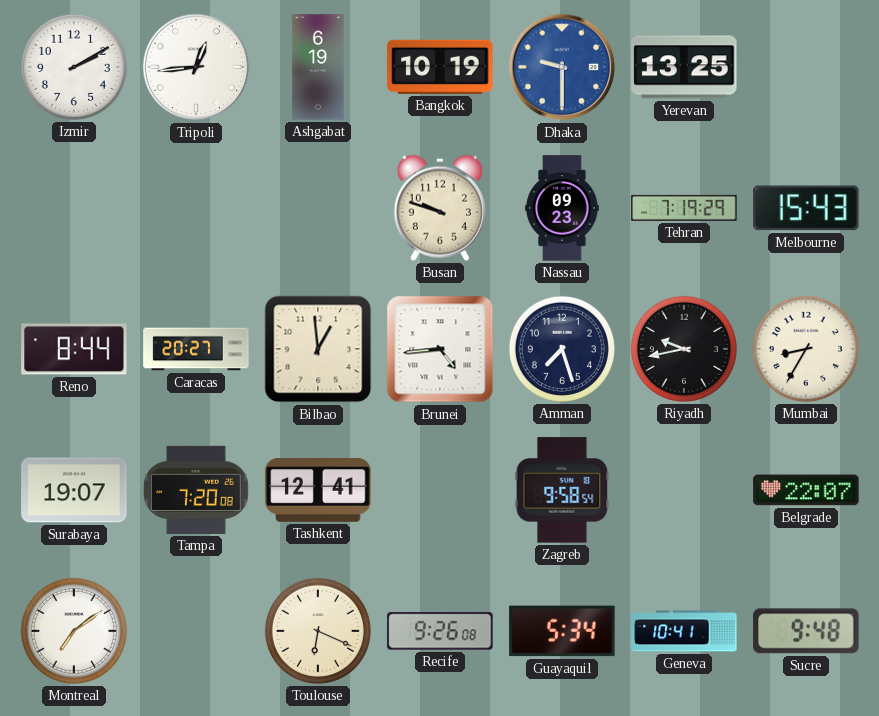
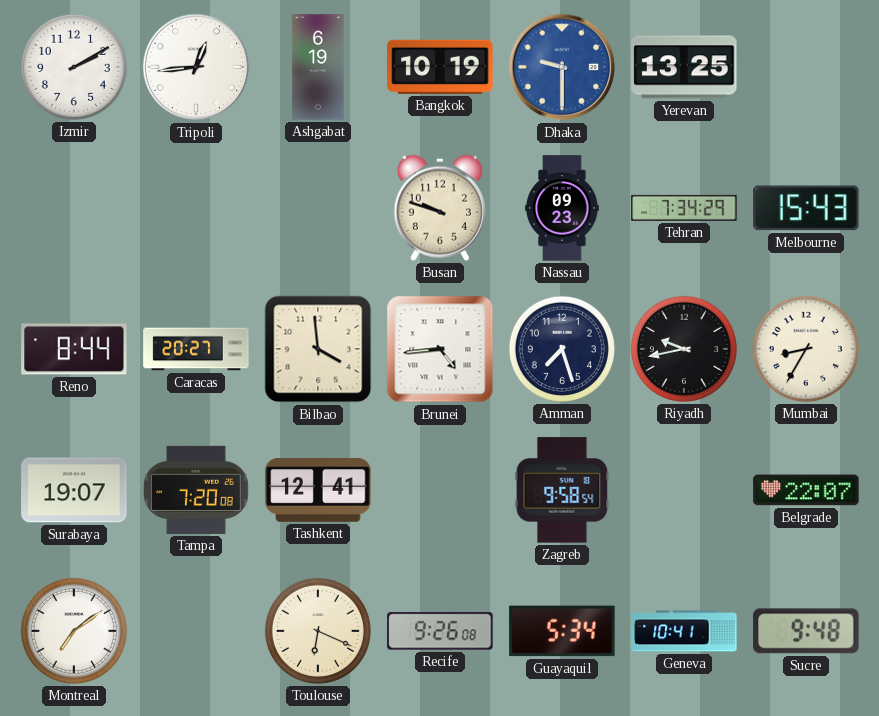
Tehran: 7:19 -> 7:34 (684, 208)
Bilbao: 12:59 -> 3:59 (318, 349)
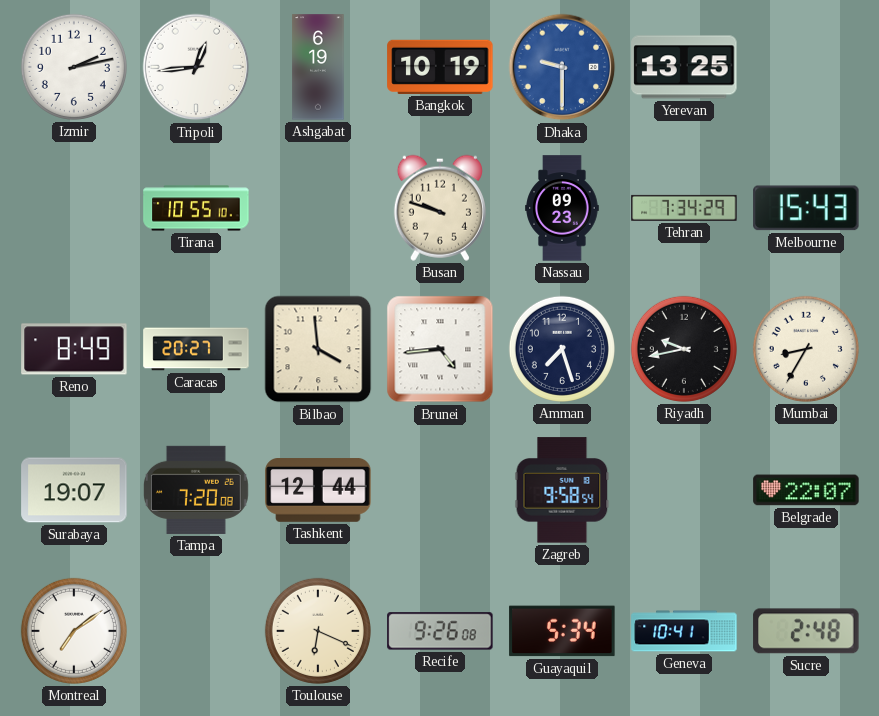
Izmir: 2:10 -> 2:13 (74, 67)
Tirana: none -> 10:55 (196, 208)
Reno: 8:44 -> 8:49 (74, 349)
Tashkent: 12:41 -> 12:44 (318, 491)
Sucre: 9:48 -> 2:48 (806, 631)
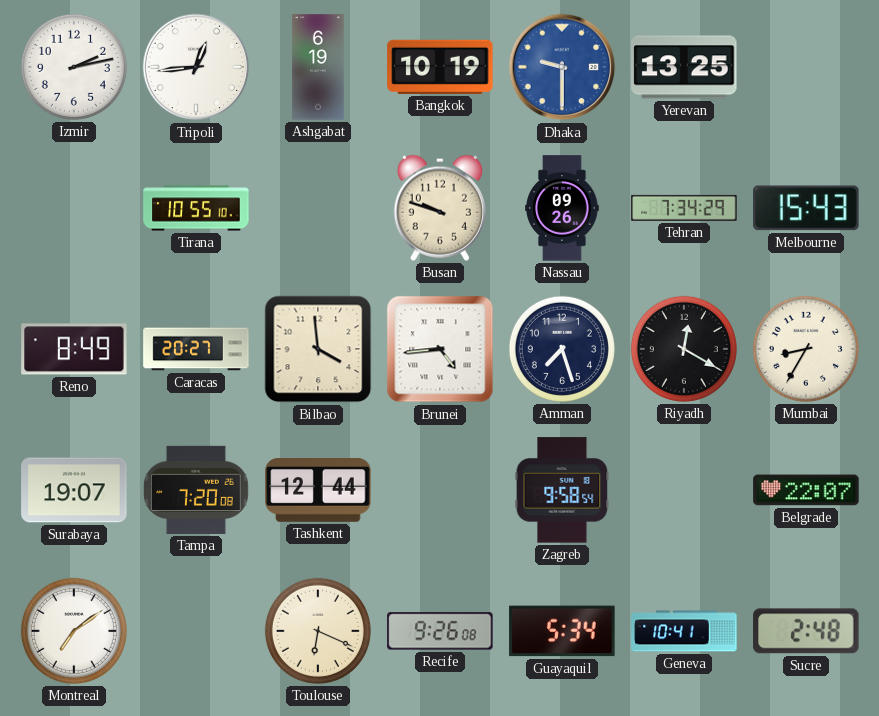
Nassau: 09:23 -> 09:26 (562, 208)
Riyadh: 9:43 -> 12:20 (684, 349)
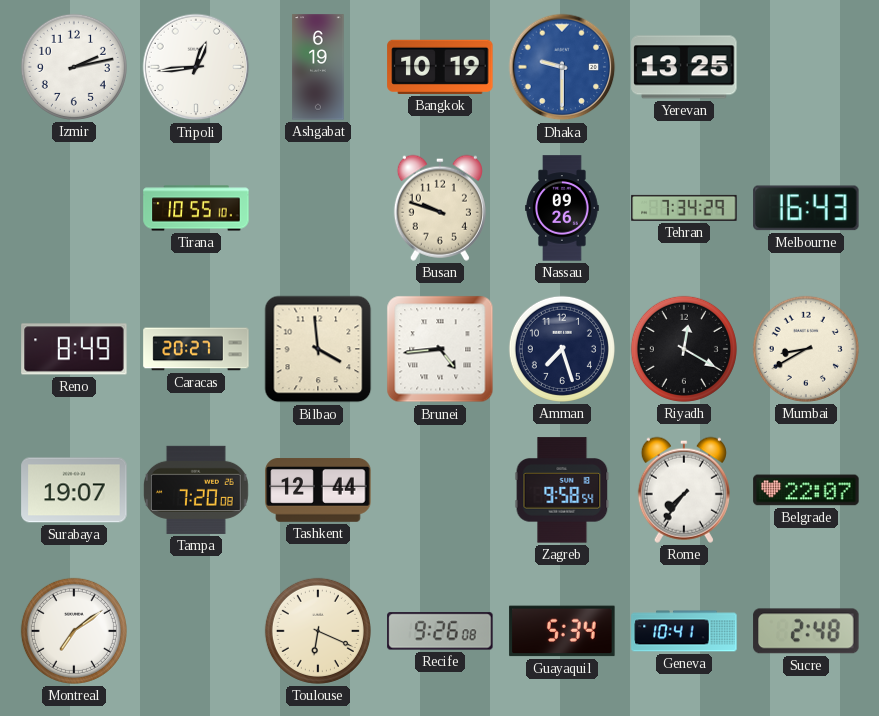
Melbourne: 15:43 -> 16:43 (806, 208)
Mumbai: 8:35 -> 8:40 (806, 349)
Rome: none -> 7:36 (684, 490)
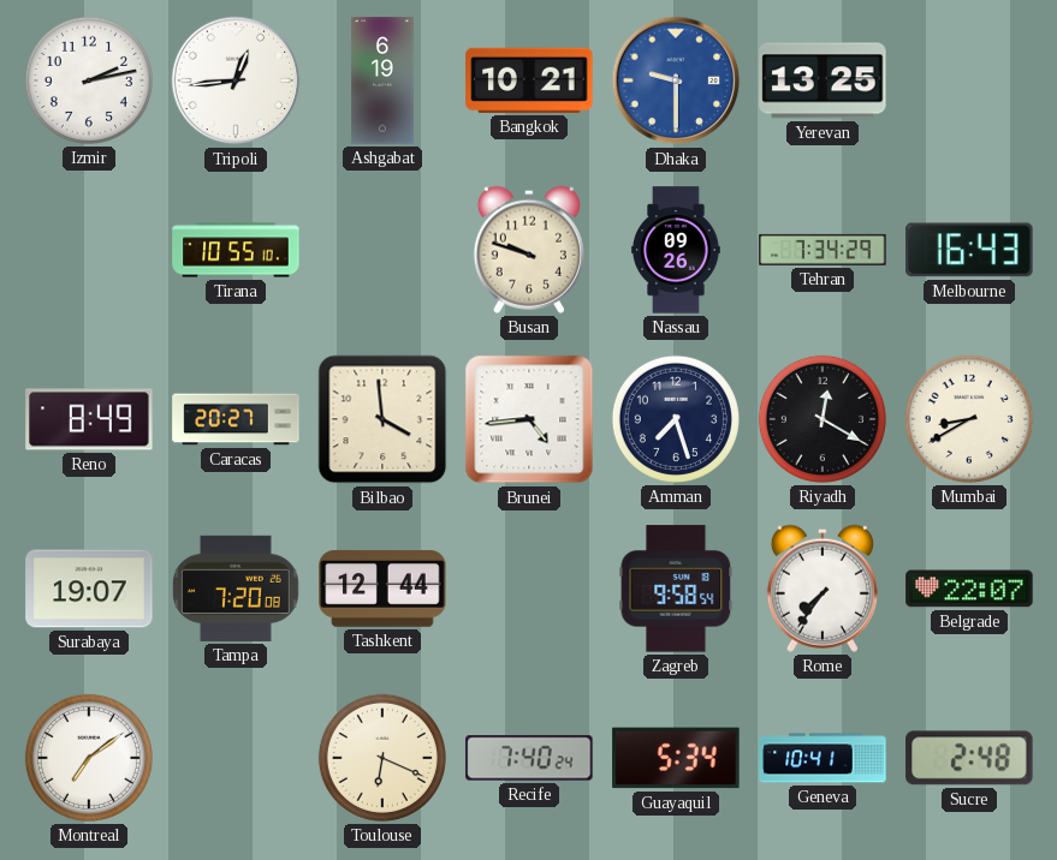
Bangkok: 10:19 -> 10:21 (529, 80)
Recife: 9:26 -> 7:40 (529, 758)
